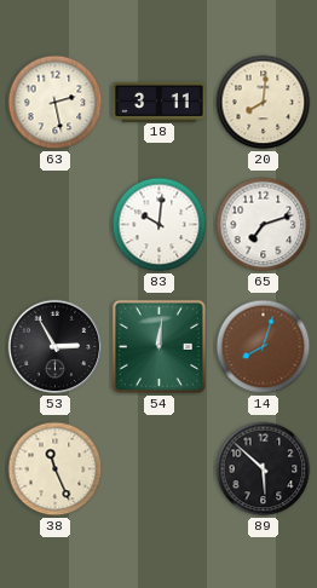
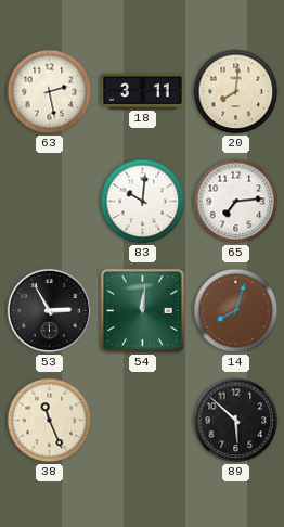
65: 7:12 -> 7:14 (236, 202)
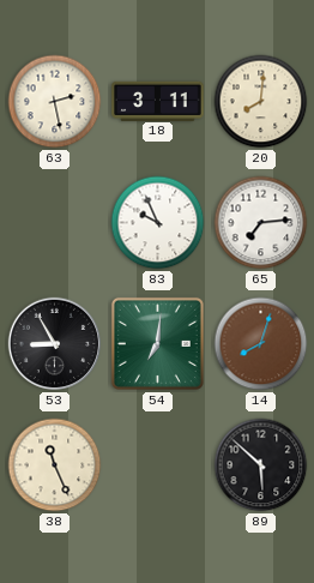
83: 10:01 -> 9:56 (158, 223)
53: 2:55 -> 8:55 (55, 344)
54: 12:01 -> 7:01 (157, 343)
